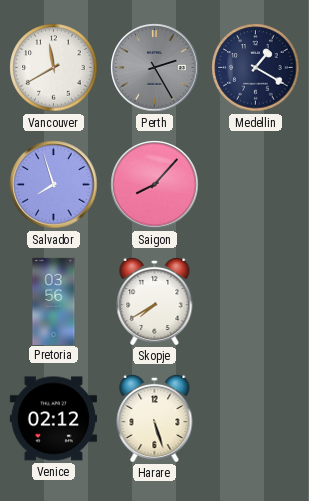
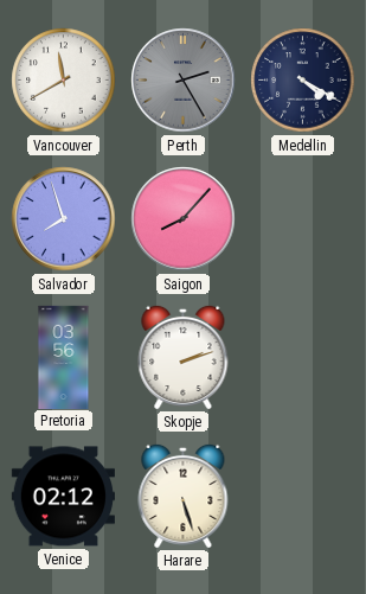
Medellin: 1:20 -> 4:20 (303, 81)
Skopje: 7:40 -> 2:12 (184, 357)
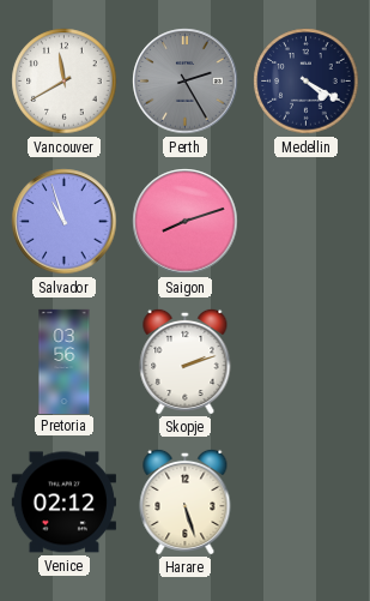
Salvador: 7:57 -> 10:57 (65, 222)
Saigon: 8:07 -> 8:12 (186, 222)
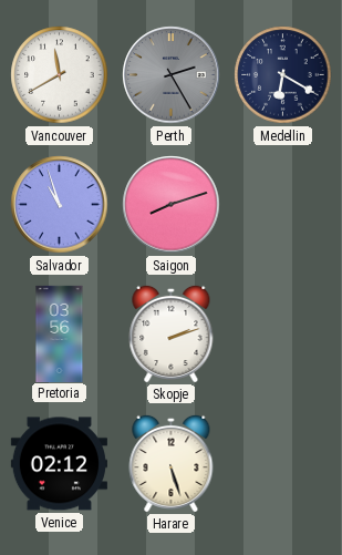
Medellin: 4:20 -> 6:20 (283, 75)
